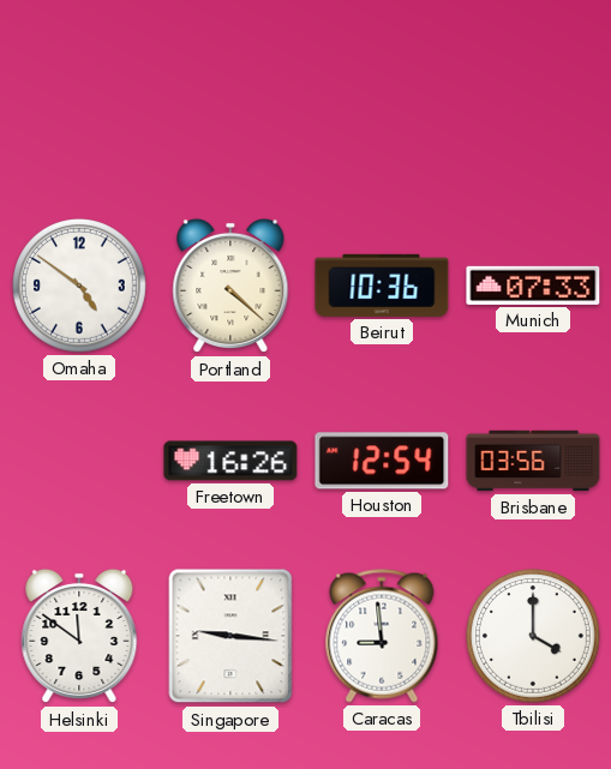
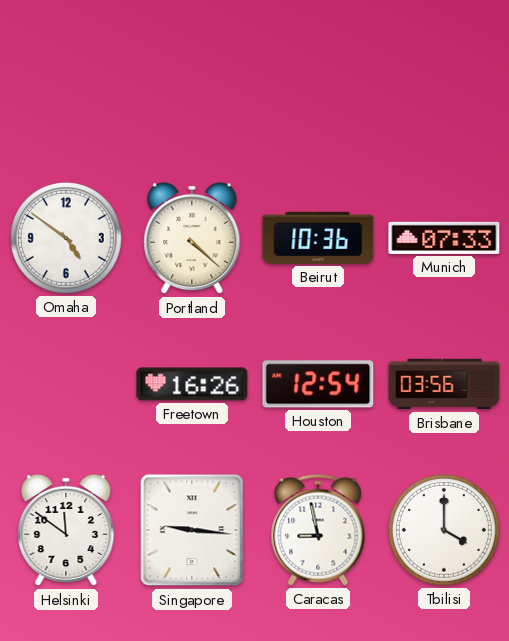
Caracas: 8:59 -> 8:58 (318, 530)
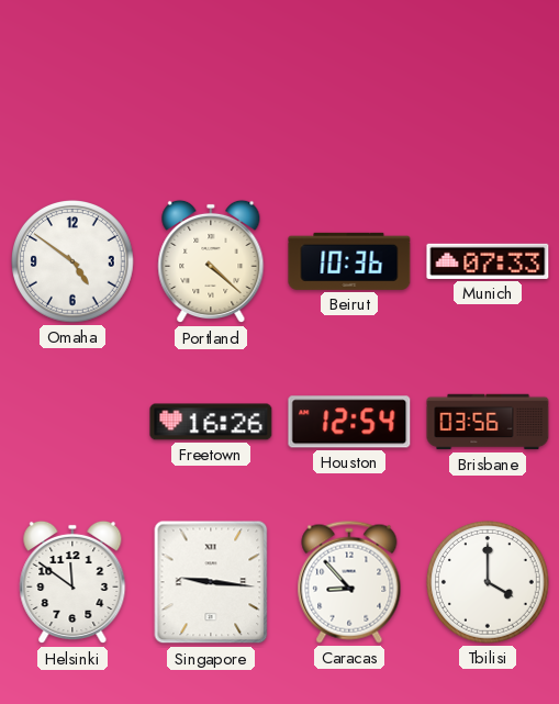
Caracas: 8:58 -> 8:53 (349, 582)
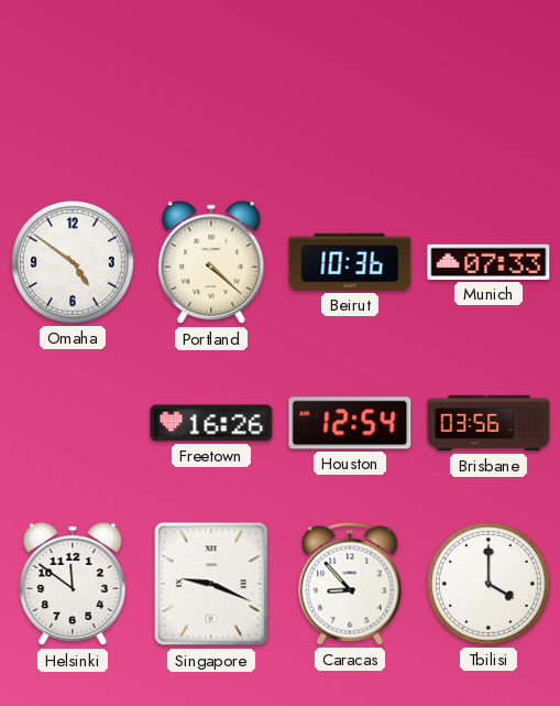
Singapore: 9:16 -> 9:19 (211, 584)
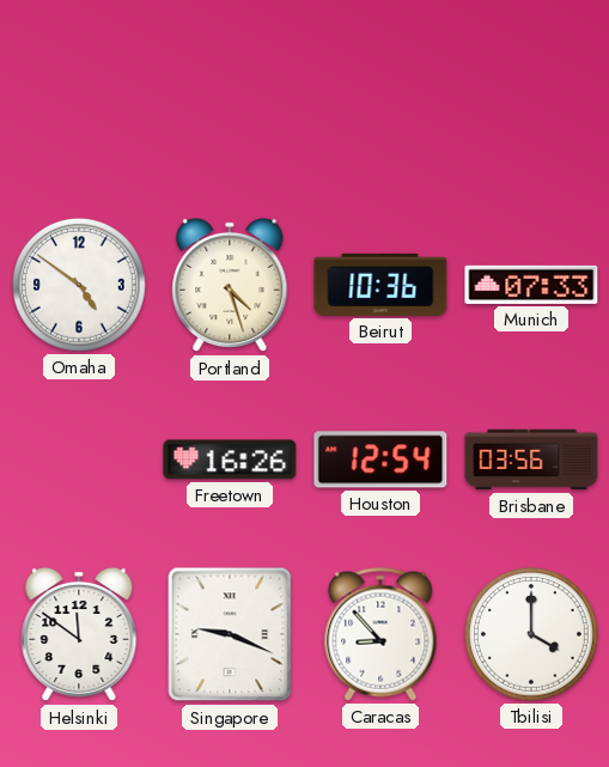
Portland: 4:22 -> 4:27 (230, 285)
